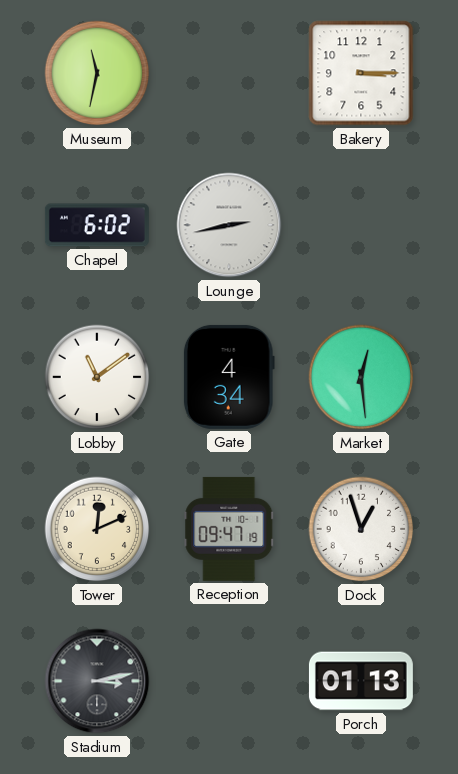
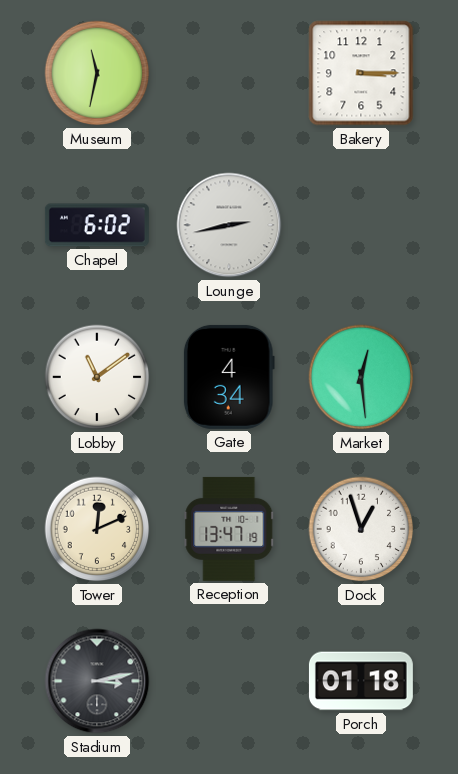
Reception: 09:47 -> 13:47 (229, 529)
Porch: 01:13 -> 01:18 (361, 681)
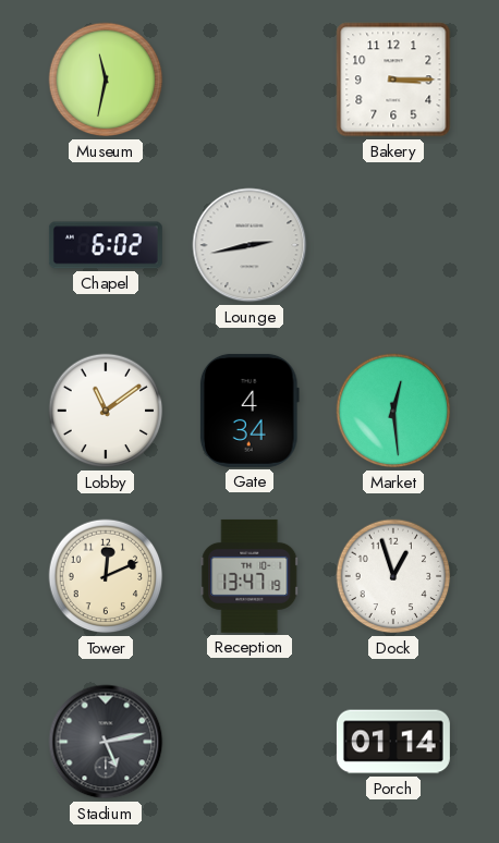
Stadium: 3:13 -> 5:13 (106, 742)
Porch: 01:18 -> 01:14 (393, 742)
